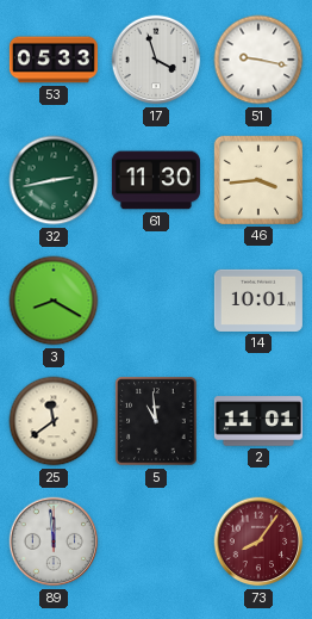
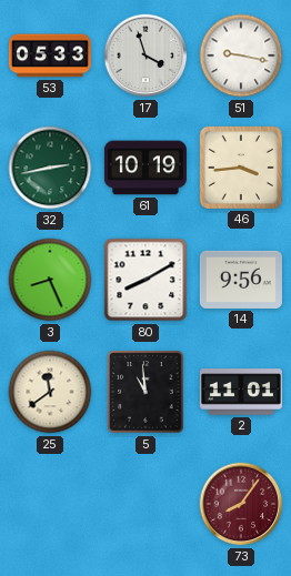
61: 11:30 -> 10:19 (145, 168)
3: 8:20 -> 8:26 (50, 280)
80: none -> 8:10 (145, 280)
14: 10:01 -> 9:56 (241, 280)
89: 11:59 -> none (54, 541)
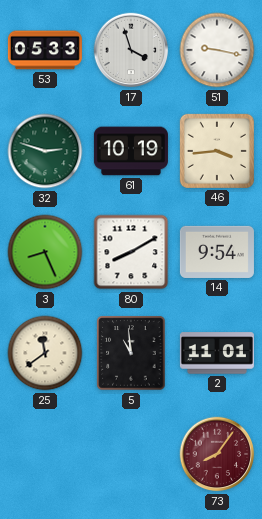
32: 2:43 -> 2:48 (45, 151)
14: 9:56 -> 9:54 (217, 252)
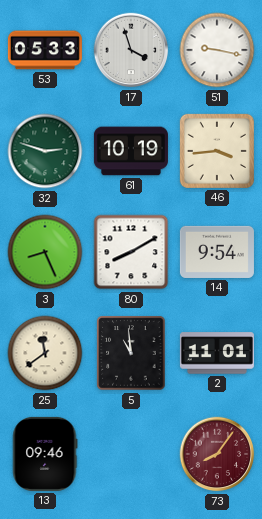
13: none -> 09:46 (45, 454)
